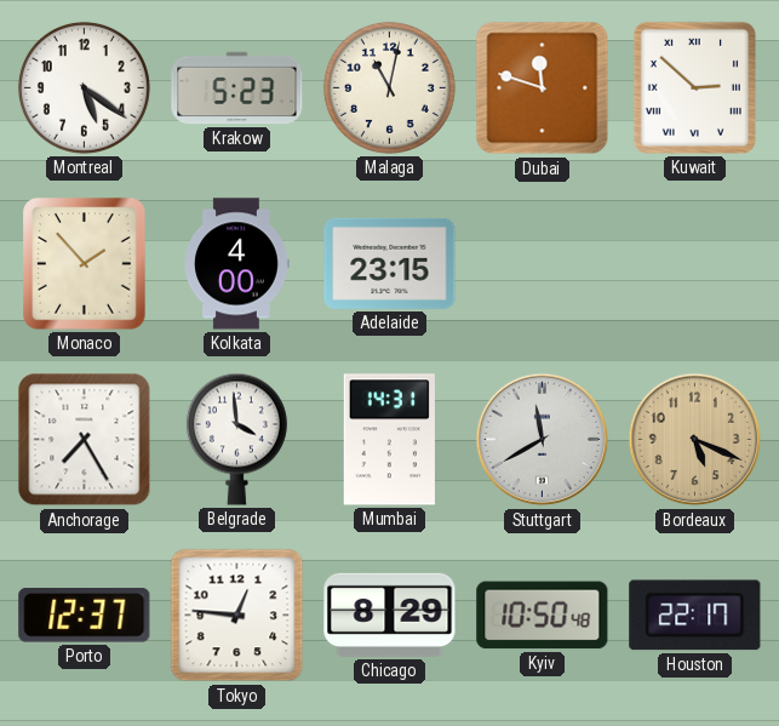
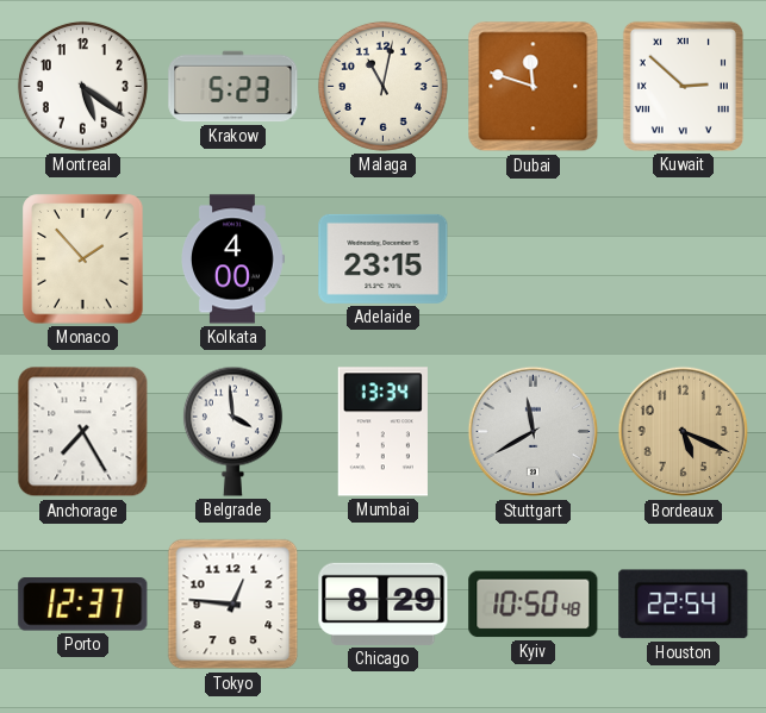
Mumbai: 14:31 -> 13:34 (382, 432)
Houston: 22:17 -> 22:54 (684, 605)
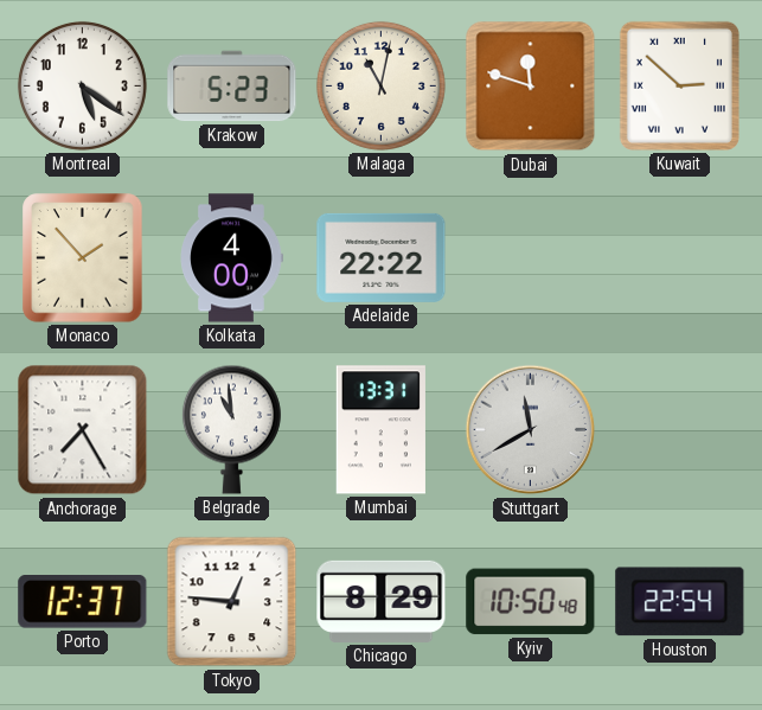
Adelaide: 23:15 -> 22:22 (382, 257)
Belgrade: 3:59 -> 10:59 (231, 429)
Mumbai: 13:34 -> 13:31 (380, 430)
Bordeaux: 5:19 -> none (684, 432)
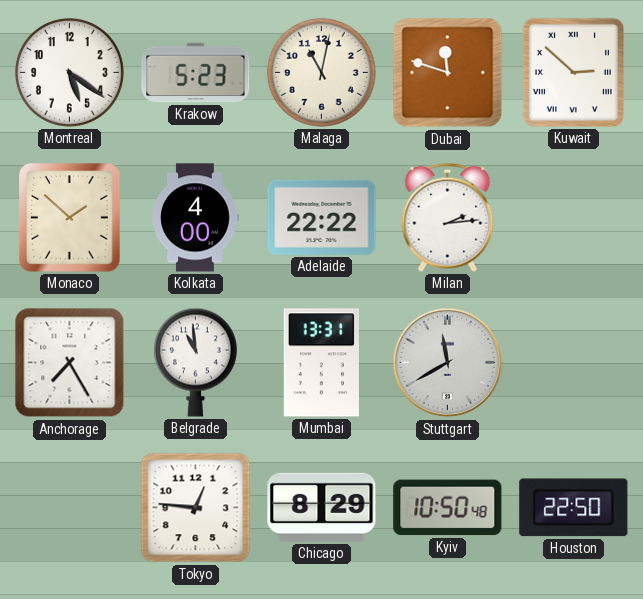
Monaco: 1:53 -> 1:52 (70, 218)
Milan: none -> 2:14 (448, 217)
Porto: 12:37 -> none (83, 602)
Houston: 22:54 -> 22:50 (574, 508)
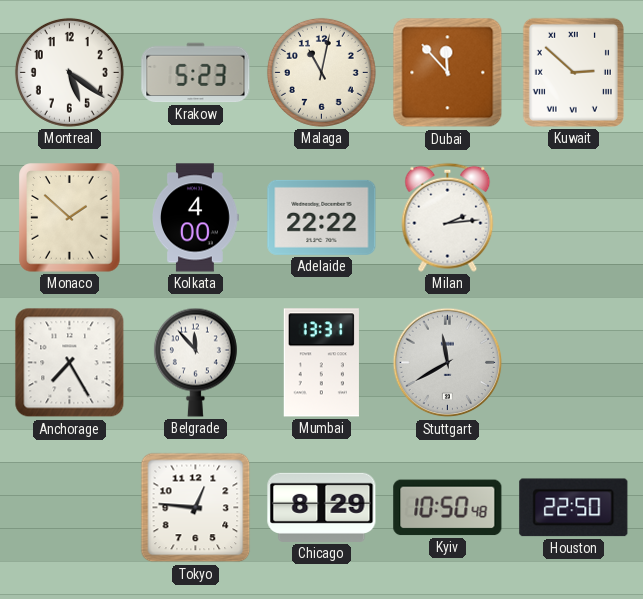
Dubai: 11:48 -> 11:53 (448, 73)
Belgrade: 10:59 -> 11:53 (195, 362)
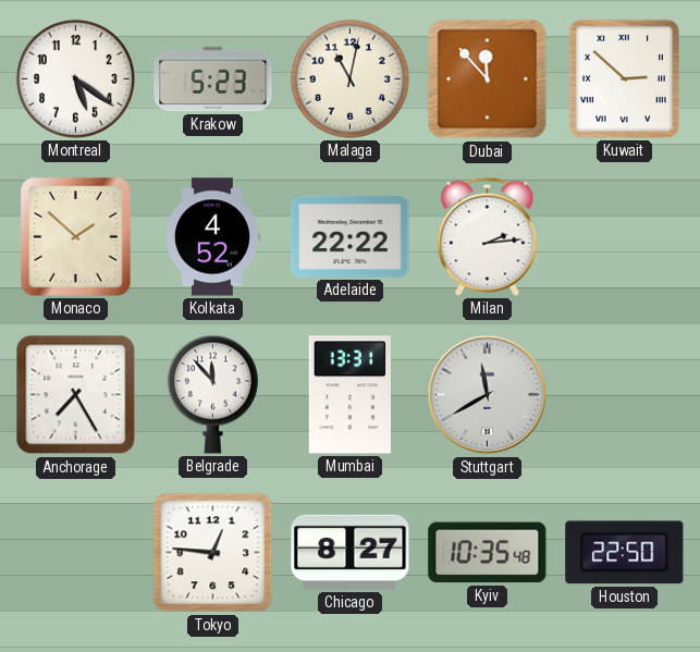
Kolkata: 4:00 -> 4:52 (212, 237)
Chicago: 8:29 -> 8:27 (351, 552)
Kyiv: 10:50 -> 10:35 (488, 553)
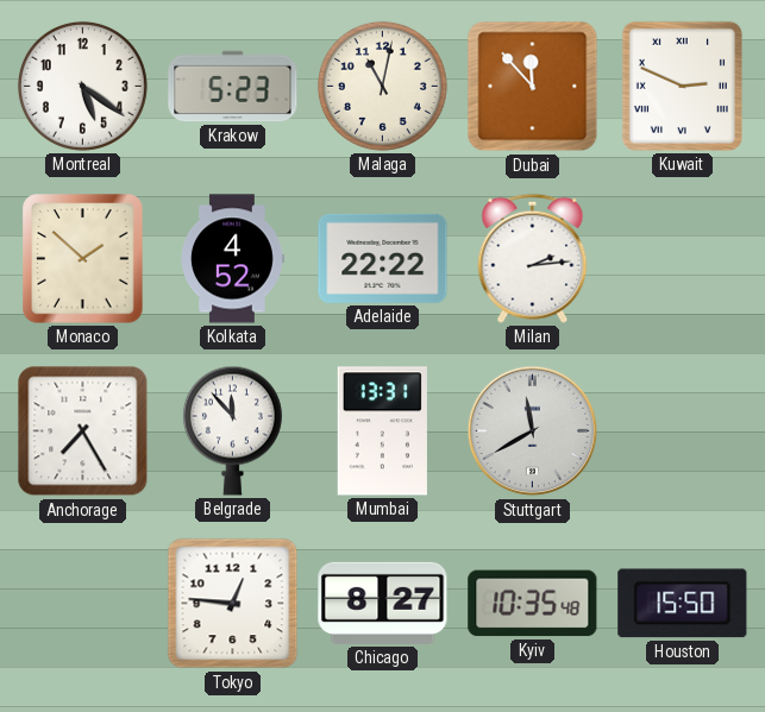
Kuwait: 2:52 -> 2:49 (682, 86)
Houston: 22:50 -> 15:50 (683, 604)
